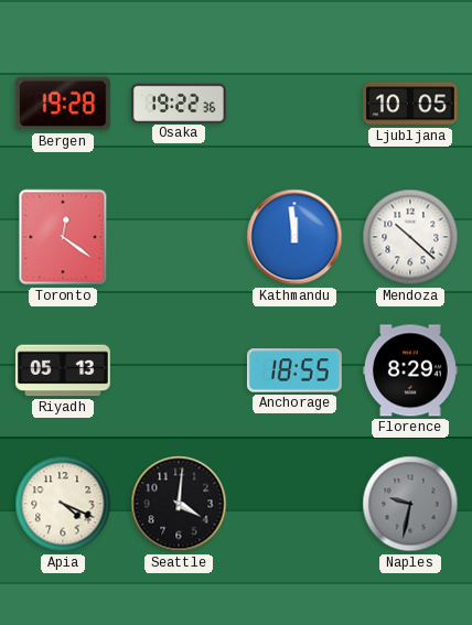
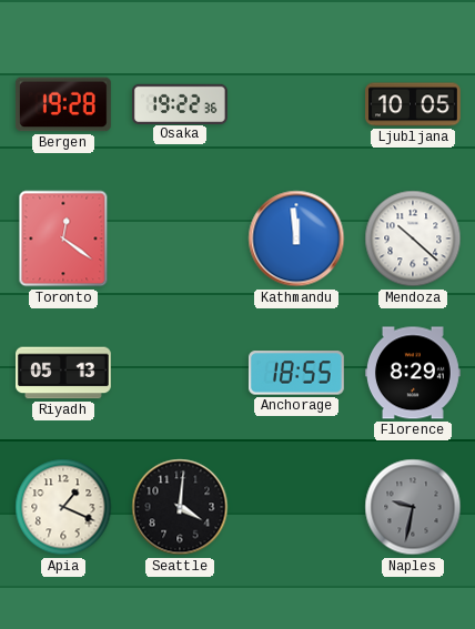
Apia: 4:19 -> 1:19 (63, 507)
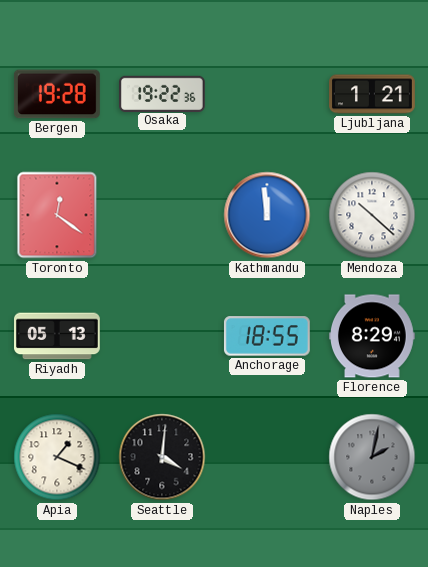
Ljubljana: 10:05 -> 1:21 (373, 94)
Naples: 9:32 -> 2:02 (372, 457)
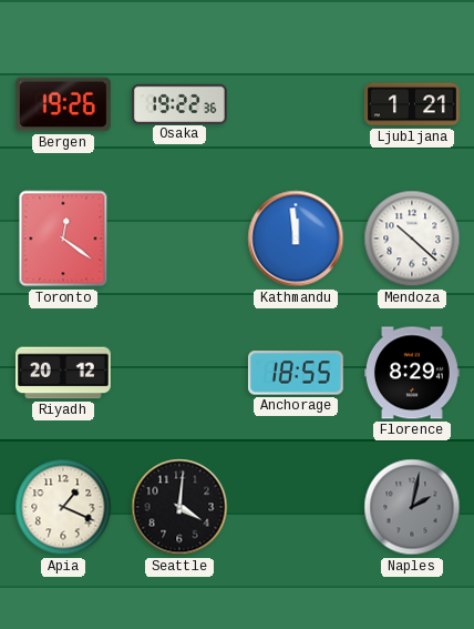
Bergen: 19:28 -> 19:26 (63, 104)
Riyadh: 05:13 -> 20:12 (64, 373)
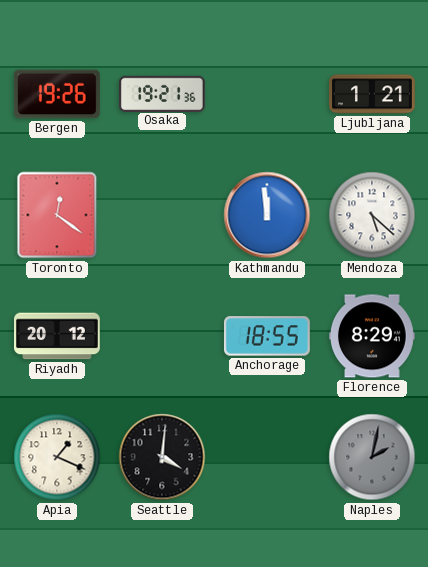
Osaka: 19:22 -> 19:21 (163, 93)
Mendoza: 10:22 -> 5:22 (372, 215)
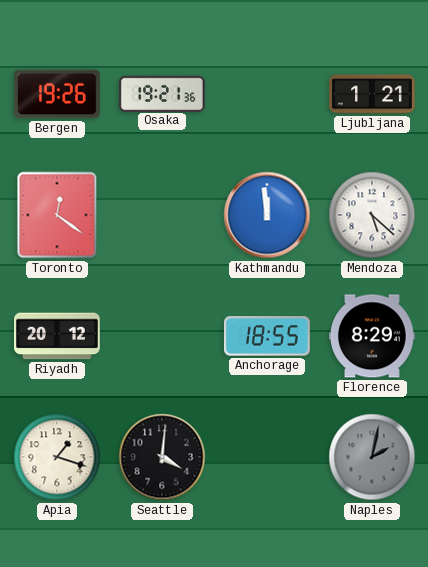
Apia: 1:19 -> 1:18 (57, 457)
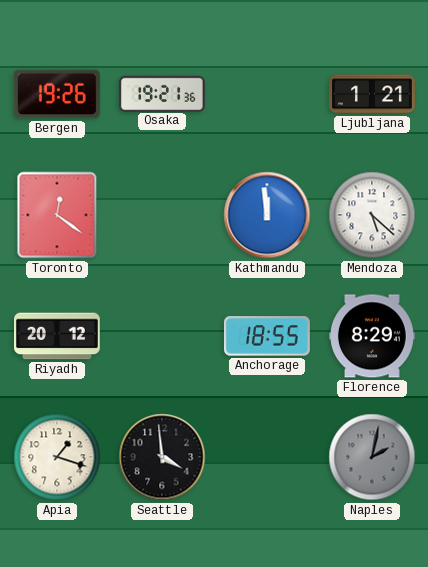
Seattle: 4:01 -> 3:59 (162, 457)
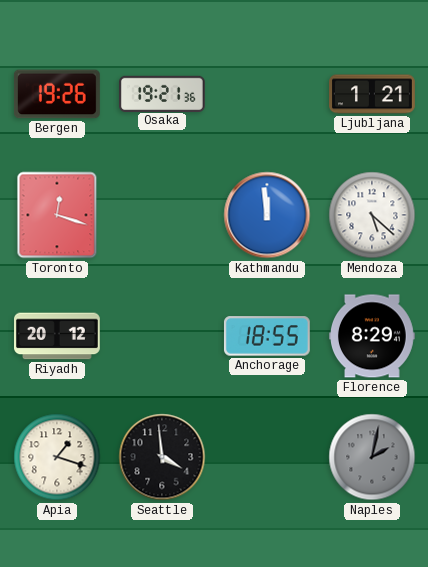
Toronto: 12:21 -> 12:18 (57, 215)
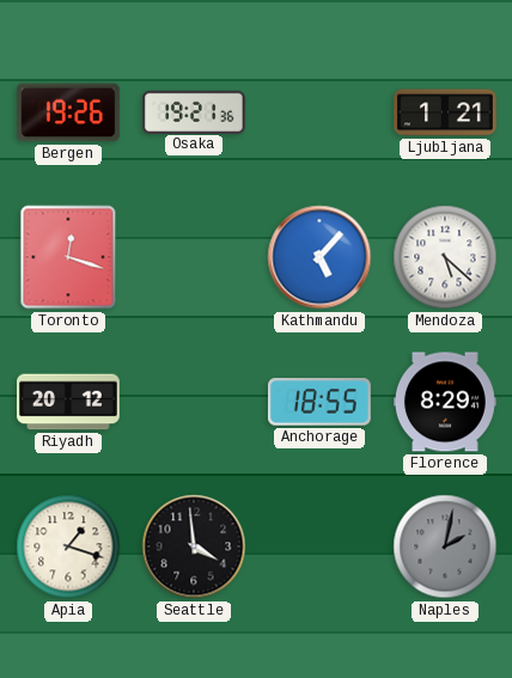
Kathmandu: 11:59 -> 5:07 (319, 257)
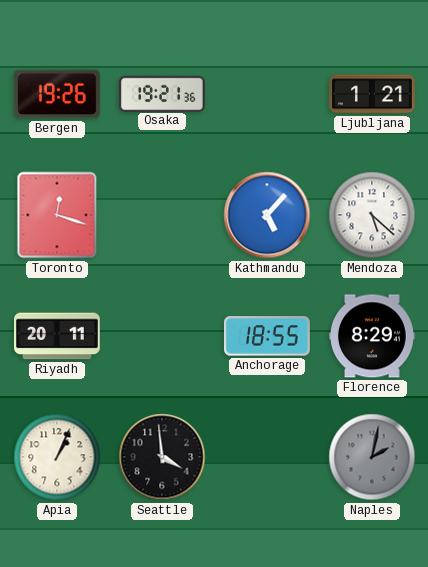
Riyadh: 20:12 -> 20:11 (58, 336)
Apia: 1:18 -> 1:04 (57, 457)
